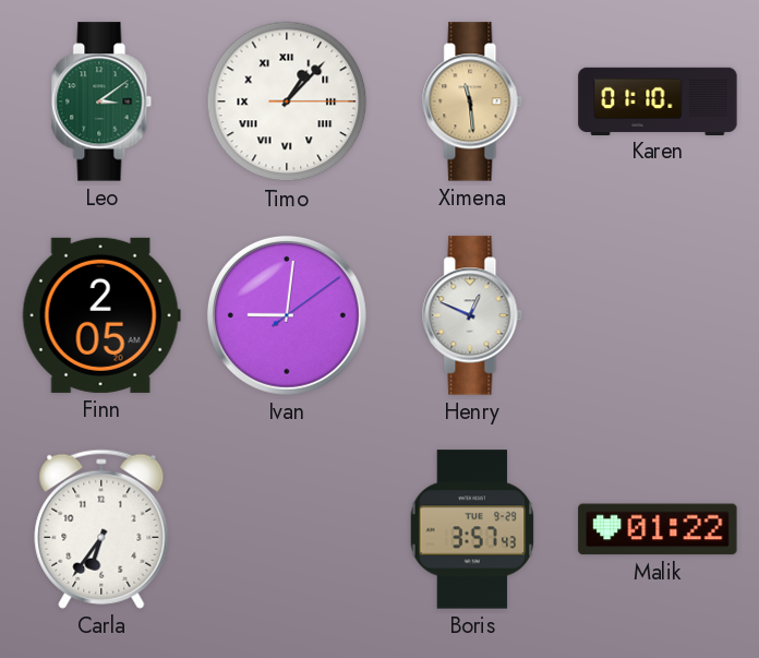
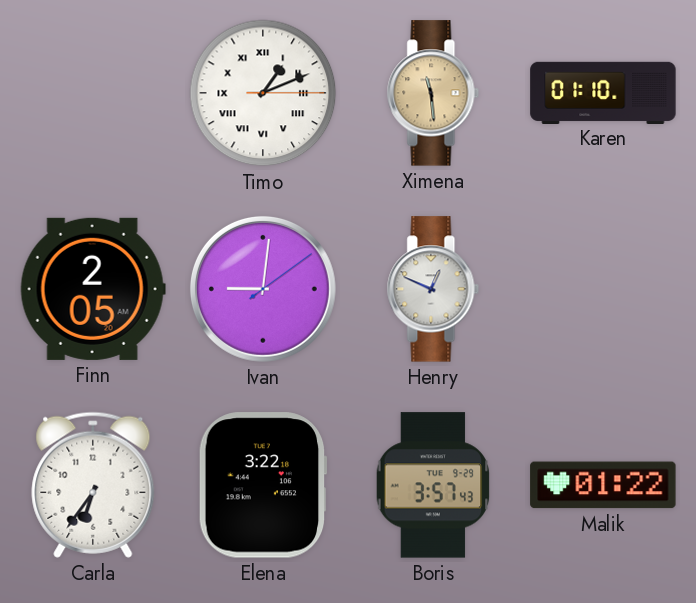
Leo: 3:09 -> none (101, 101)
Timo: 1:07 -> 1:11 (263, 93)
Elena: none -> 3:22 (263, 485)
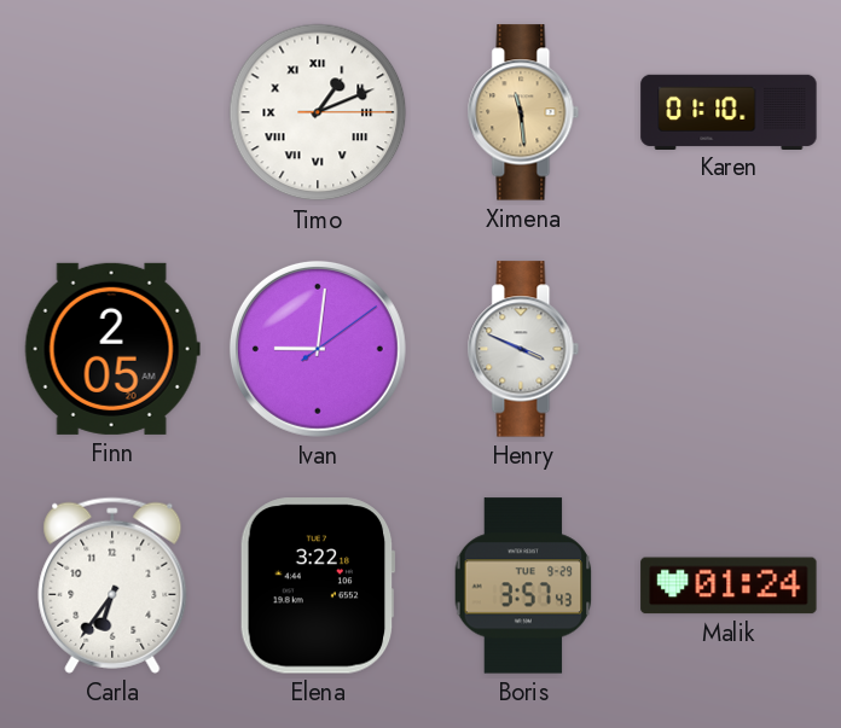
Henry: 12:49 -> 3:49 (523, 349)
Malik: 01:22 -> 01:24 (729, 586)
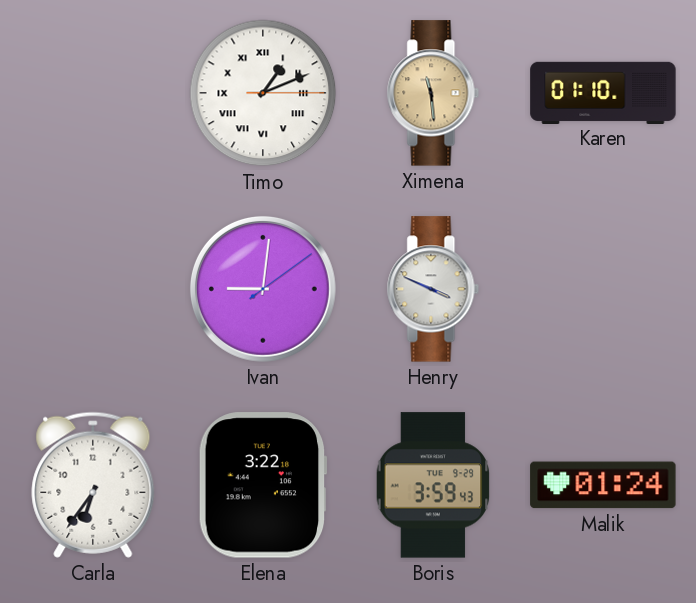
Finn: 2:05 -> none (112, 349)
Boris: 3:57 -> 3:59 (433, 485)
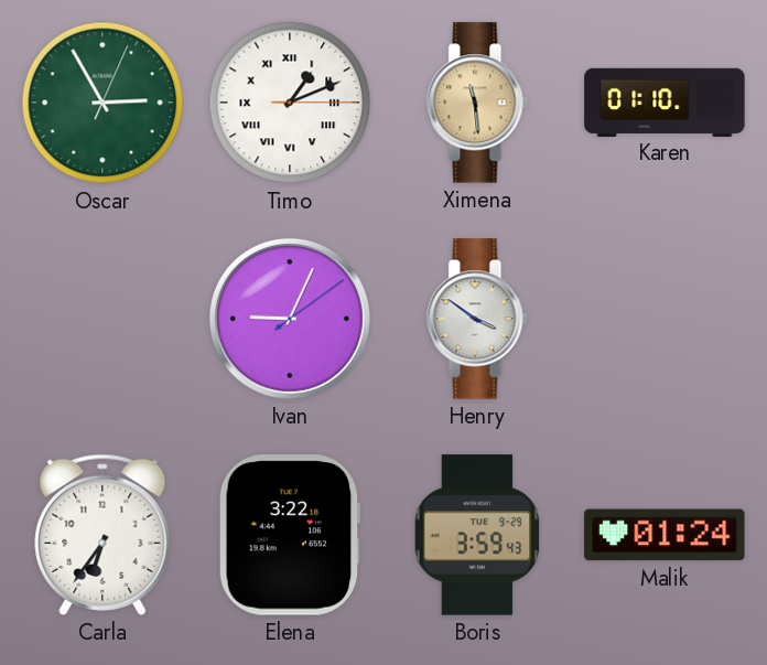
Oscar: none -> 2:55 (102, 103)
Ivan: 9:01 -> 9:04 (290, 319)
Henry: 3:49 -> 3:51 (477, 319)
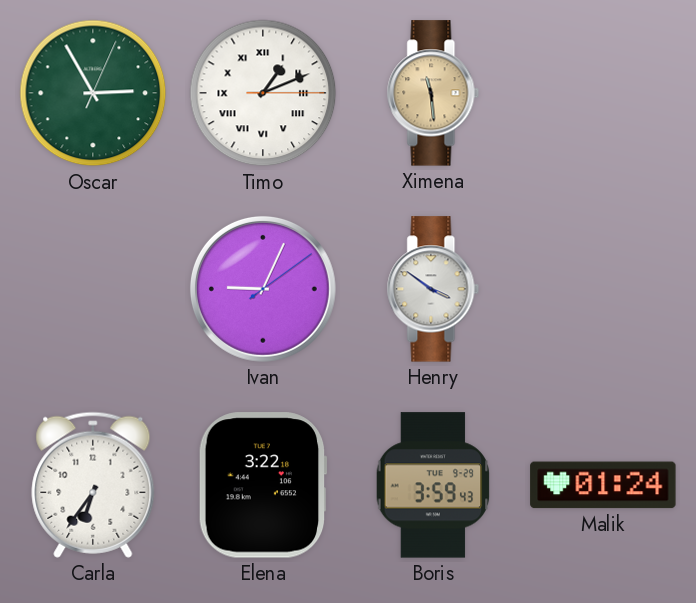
Karen: 01:10 -> none (665, 101)
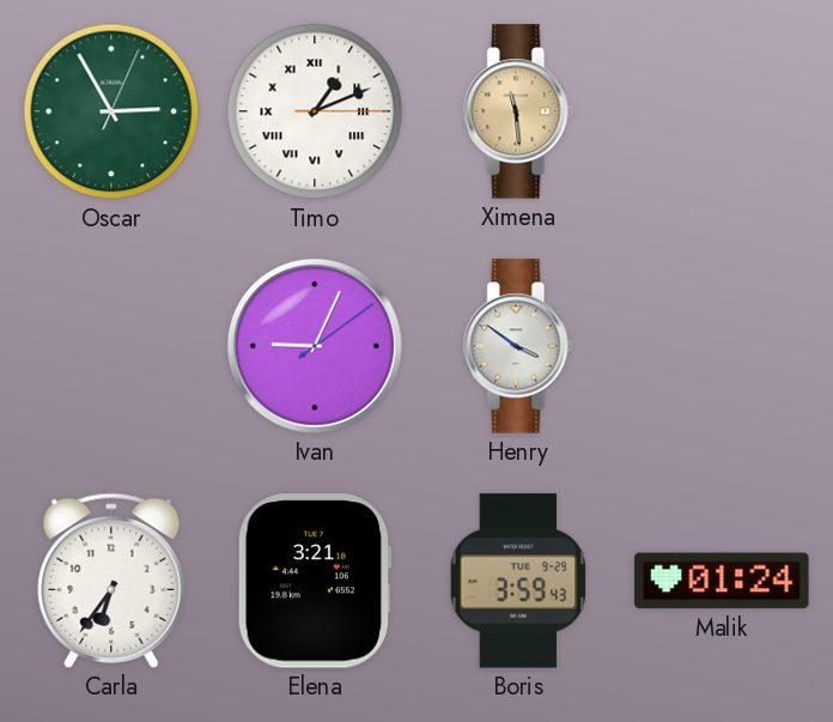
Elena: 3:22 -> 3:21 (315, 581)
